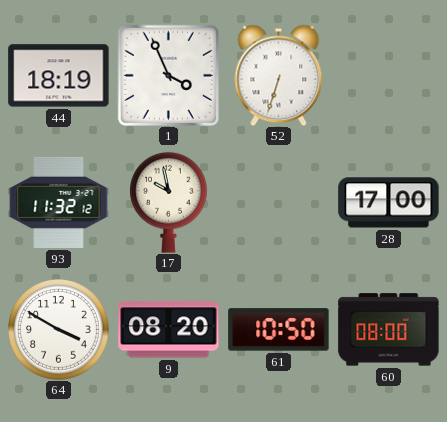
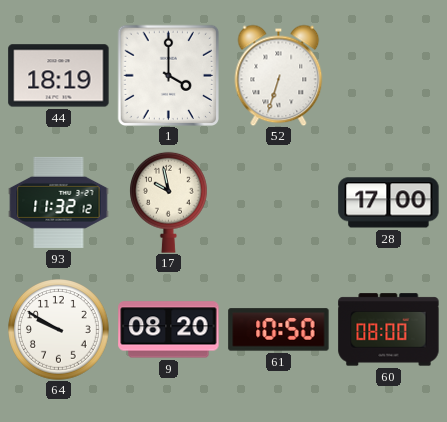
1: 3:56 -> 4:00 (168, 75)
64: 3:50 -> 9:50 (59, 330)
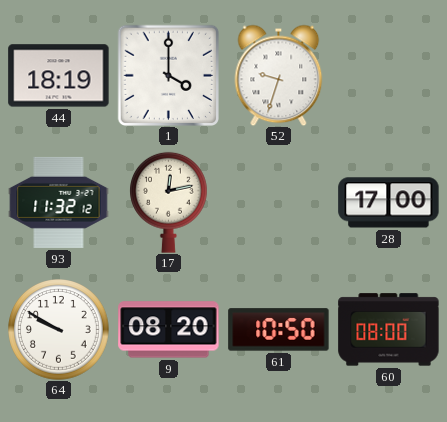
52: 6:33 -> 9:33 (279, 75)
17: 9:58 -> 12:13 (169, 202)
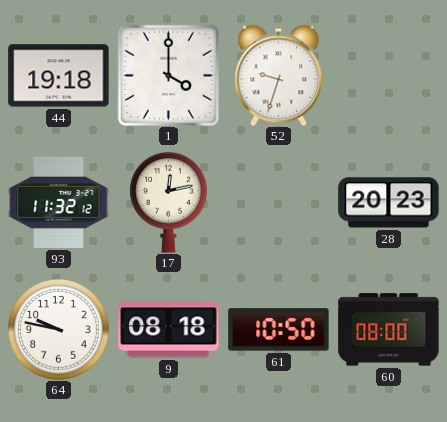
44: 18:19 -> 19:18 (59, 76)
28: 17:00 -> 20:23 (389, 203)
64: 9:50 -> 9:47 (59, 330)
9: 08:20 -> 08:18 (169, 330)
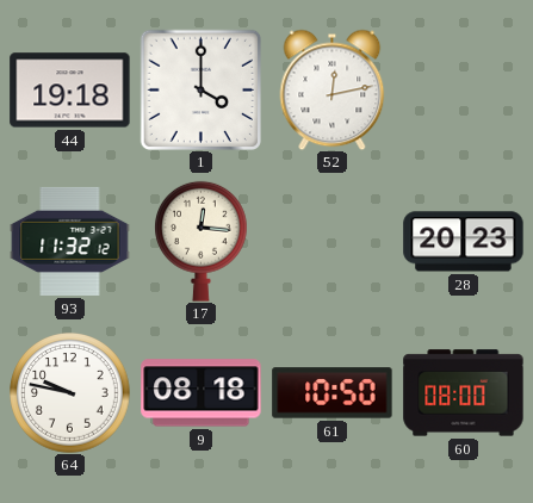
52: 9:33 -> 12:13 (333, 89)
17: 12:13 -> 12:16 (202, 241)
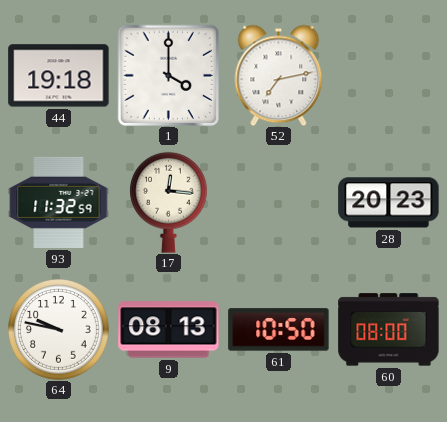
52: 12:13 -> 7:13 (279, 75)
93: 11:32:12 -> 11:32:59 (59, 202)
9: 08:18 -> 08:13 (169, 330)
